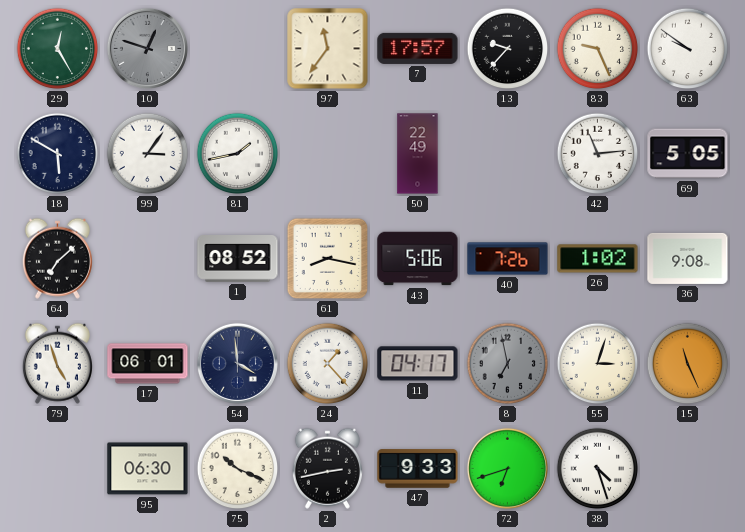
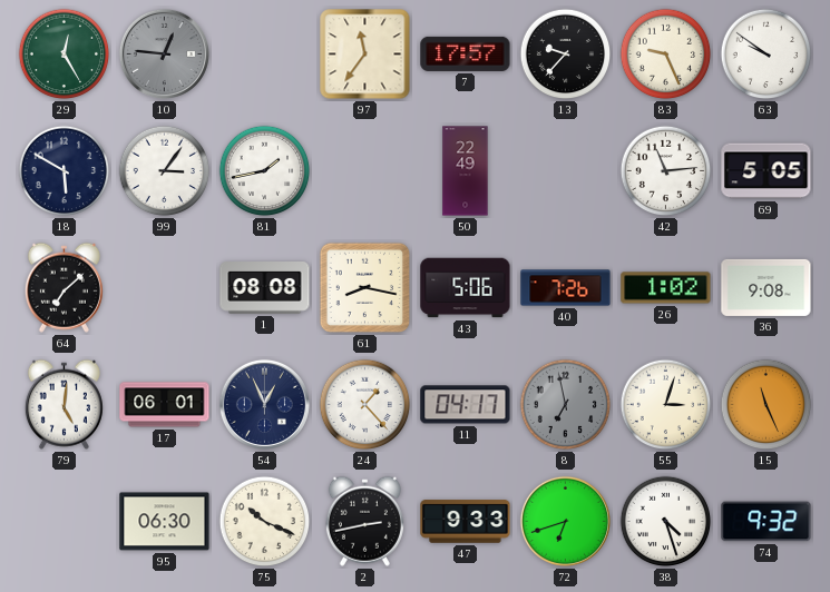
10: 12:48 -> 12:46 (164, 53)
1: 08:52 -> 08:08 (265, 288)
79: 4:57 -> 5:01 (64, 404)
54: 3:59 -> 12:56 (264, 404)
74: none -> 9:32 (766, 522)
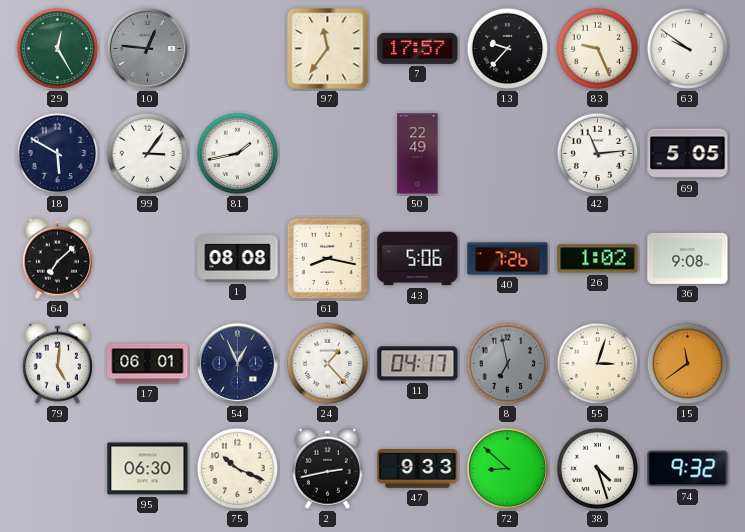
15: 11:26 -> 11:39 (688, 364)
72: 6:42 -> 8:52 (507, 468)
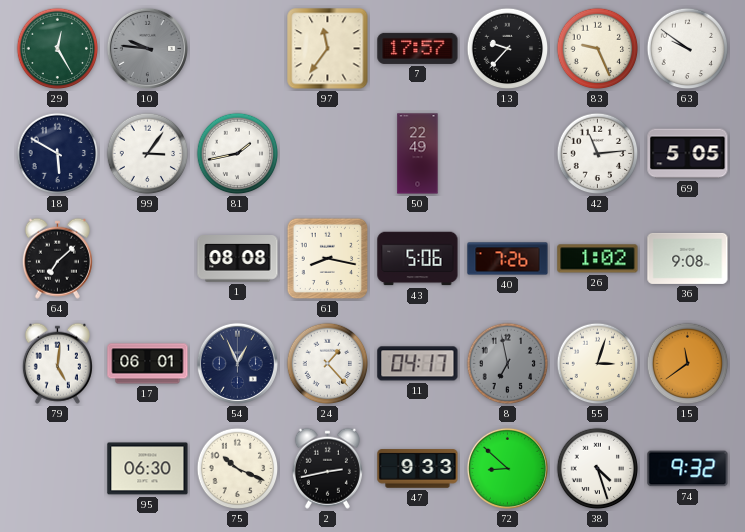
10: 12:46 -> 9:46 (147, 48)
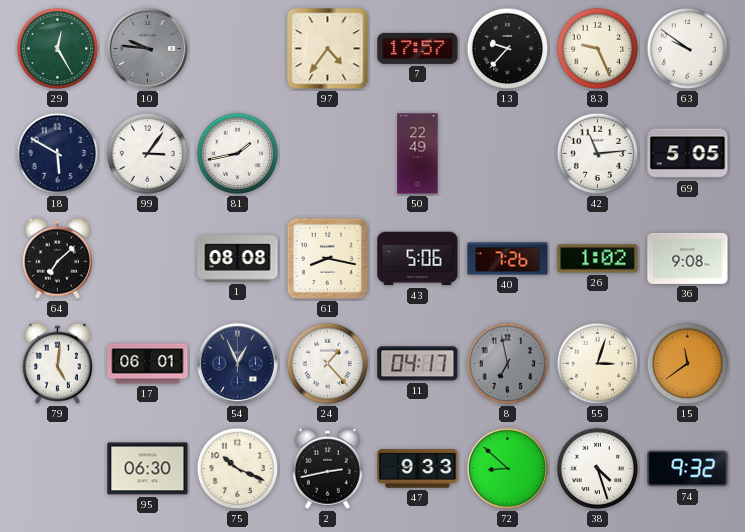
97: 11:36 -> 4:36 (328, 49)
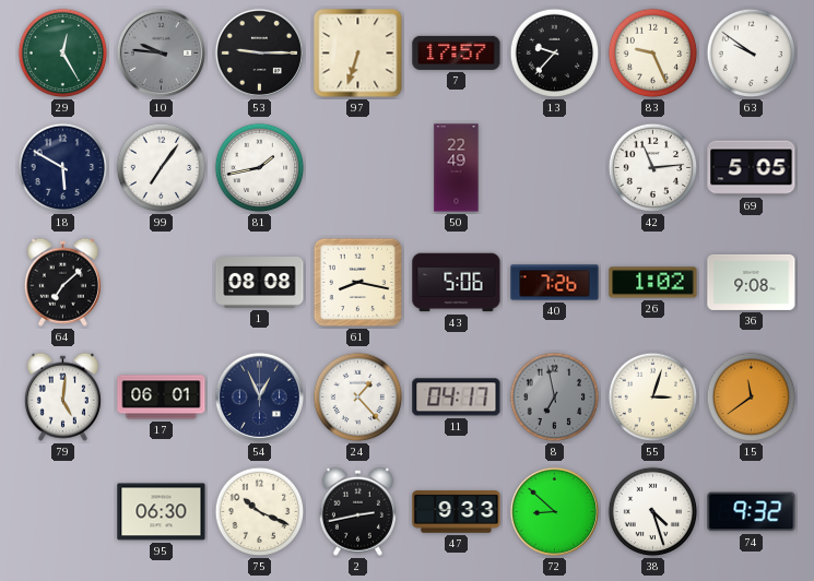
53: none -> 9:15 (259, 52)
97: 4:36 -> 6:33 (358, 54)
99: 3:06 -> 7:06 (162, 168)
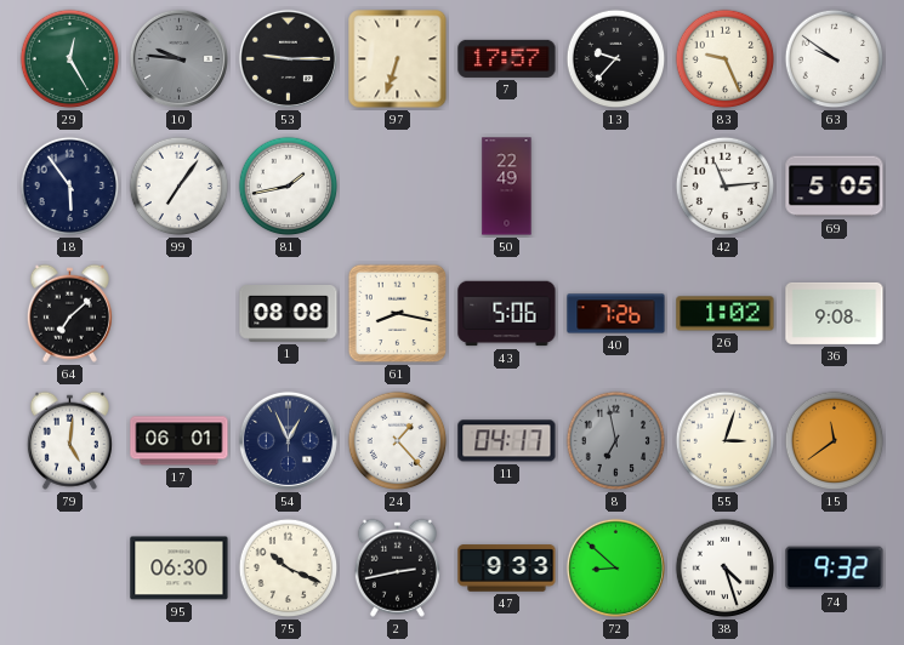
18: 5:50 -> 5:54 (70, 187)
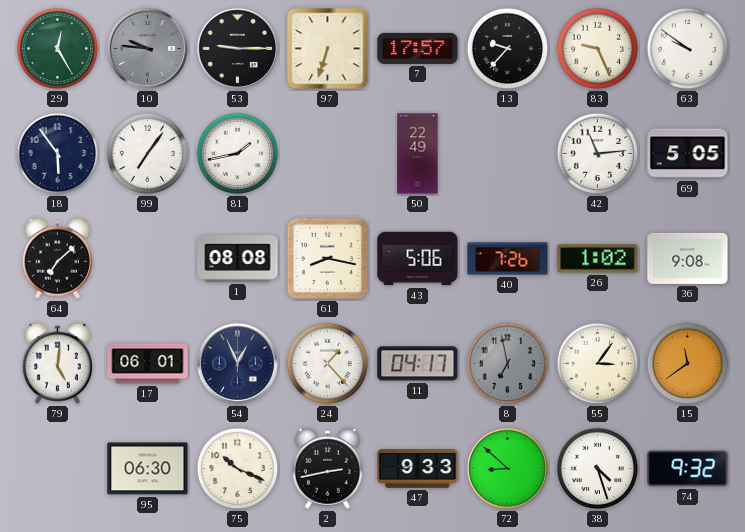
55: 3:03 -> 3:06 (598, 364)
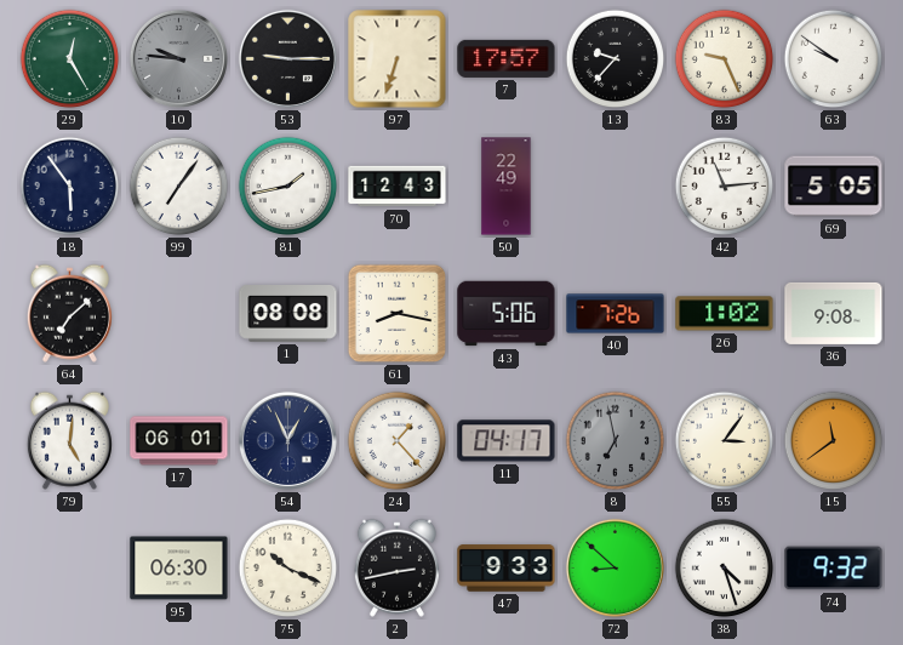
70: none -> 12:43 (398, 187)
